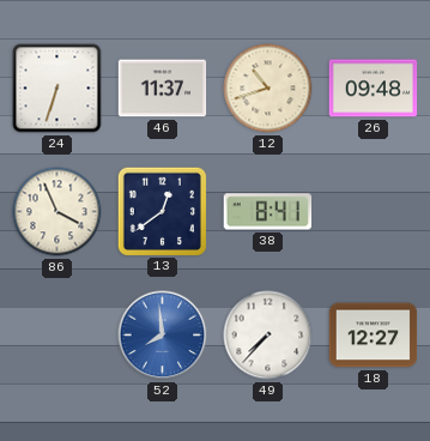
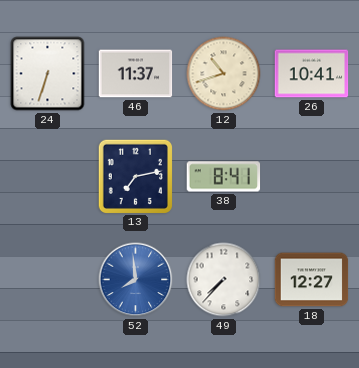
26: 09:48 -> 10:41 (312, 74)
86: 3:56 -> none (57, 212)
13: 12:39 -> 7:13 (135, 176)
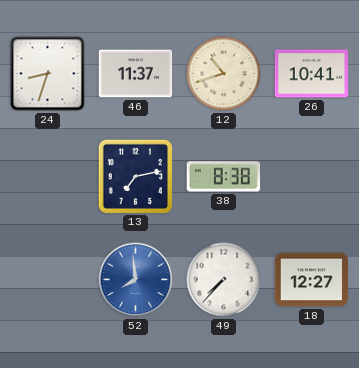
24: 6:33 -> 8:33 (48, 74)
38: 8:41 -> 8:38 (224, 177)
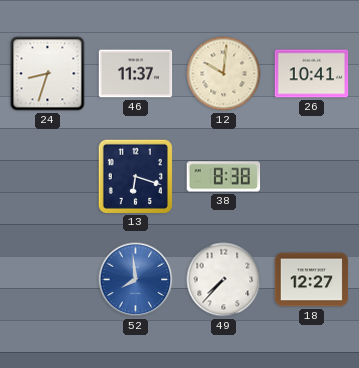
12: 10:42 -> 10:01 (224, 74)
13: 7:13 -> 6:18 (135, 176)
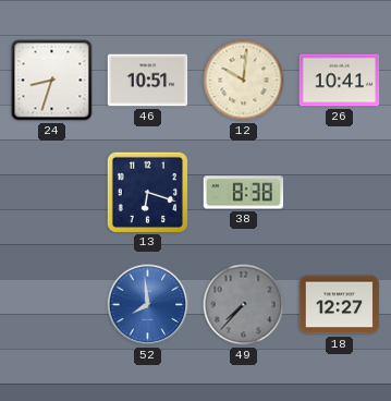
46: 11:37 -> 10:51 (148, 81)
49 dial: white -> grey (244, 305)
